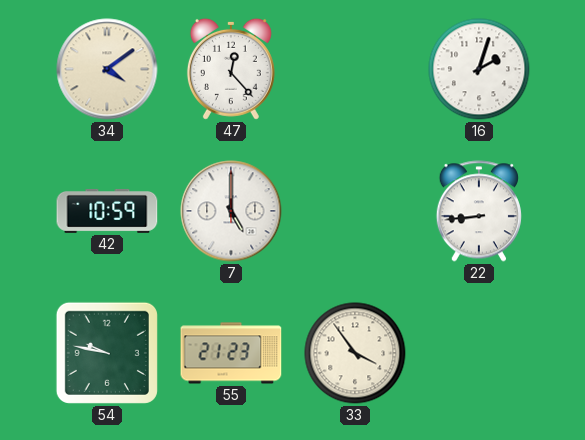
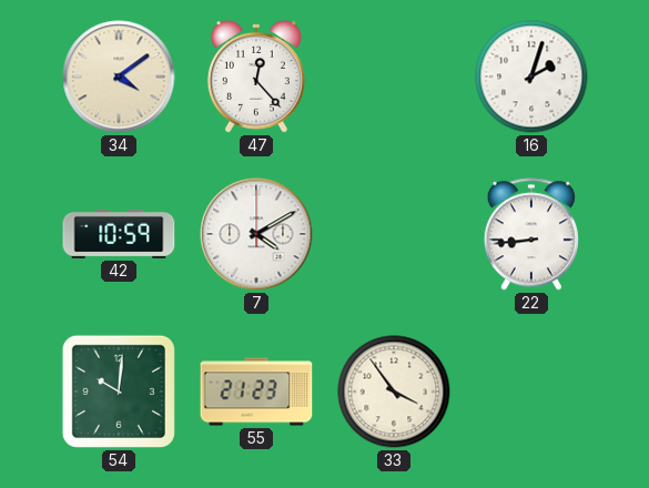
7: 5:00 -> 4:10 (256, 234)
54: 9:47 -> 10:01 (119, 392)
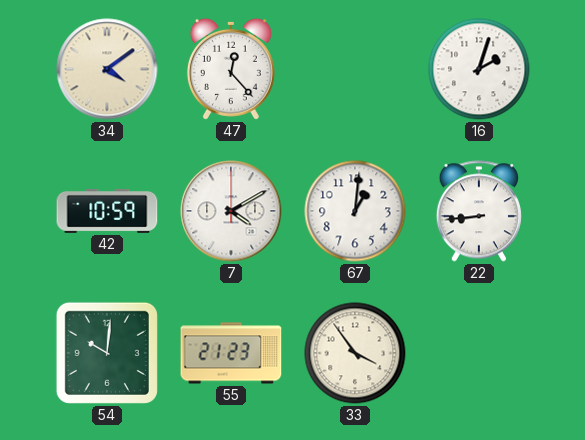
67: none -> 1:01 (355, 211)
